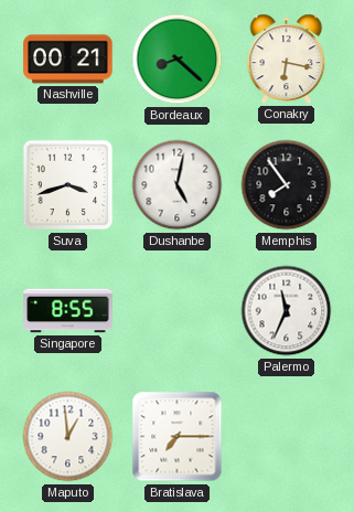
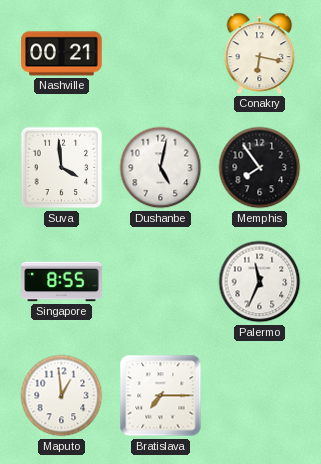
Bordeaux: 8:22 -> none (178, 60)
Suva: 3:42 -> 3:59 (62, 168)
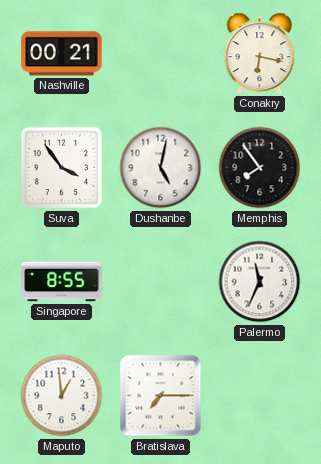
Suva: 3:59 -> 3:54 (62, 168)
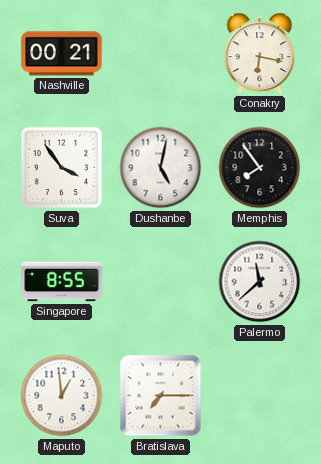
Palermo: 11:34 -> 11:38 (260, 282)
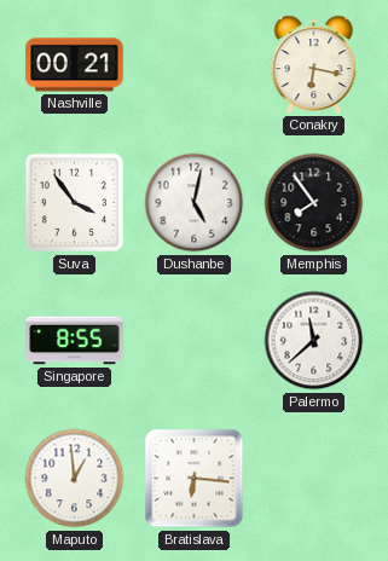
Bratislava: 7:15 -> 6:16 (195, 479)
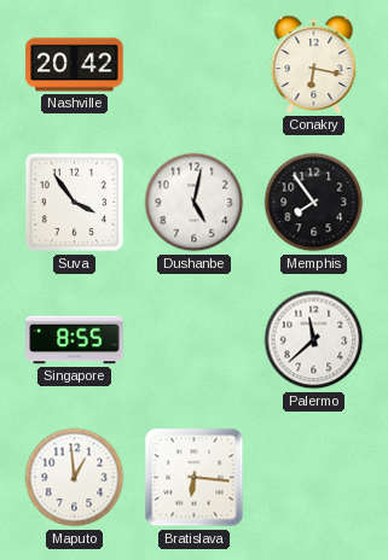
Nashville: 00:21 -> 20:42 (75, 65)
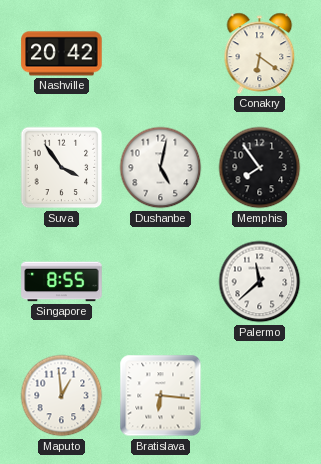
Conakry: 6:17 -> 6:21 (260, 53)
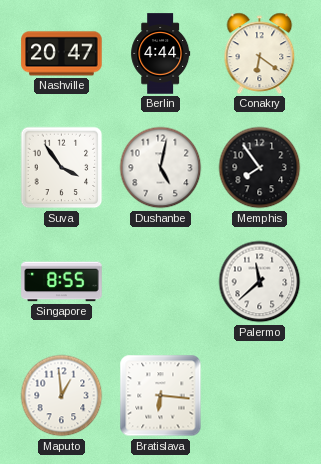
Nashville: 20:42 -> 20:47 (62, 54)
Berlin: none -> 4:44 (161, 54)
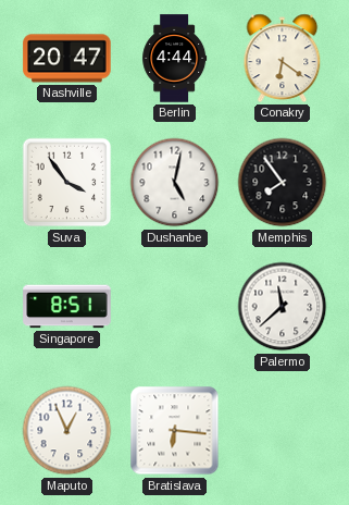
Singapore: 8:55 -> 8:51 (67, 307)
Maputo: 12:59 -> 12:56 (67, 431)
